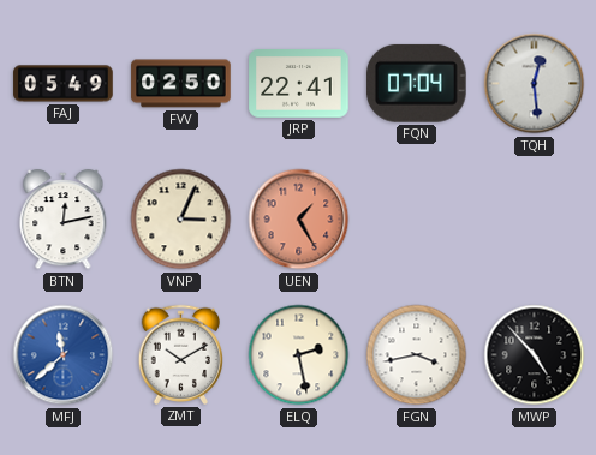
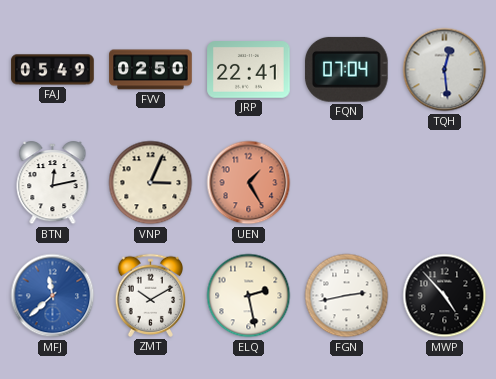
FGN: 3:43 -> 2:43 (347, 296)
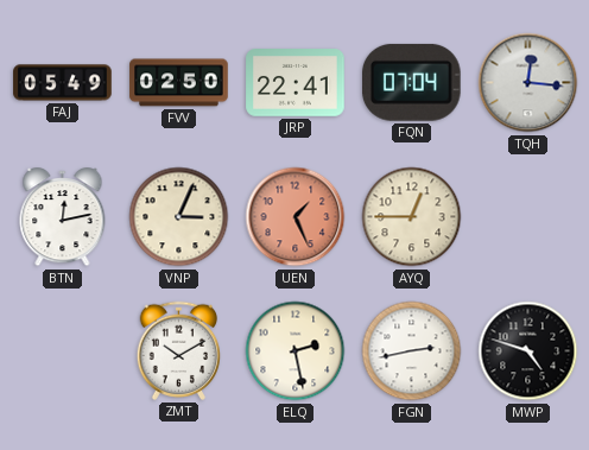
TQH: 12:29 -> 12:16 (528, 83)
UEN: 1:25 -> 1:26 (296, 217)
AYQ: none -> 12:45 (412, 217)
MFJ: 11:38 -> none (53, 296)
MWP: 4:53 -> 4:48 (528, 351)
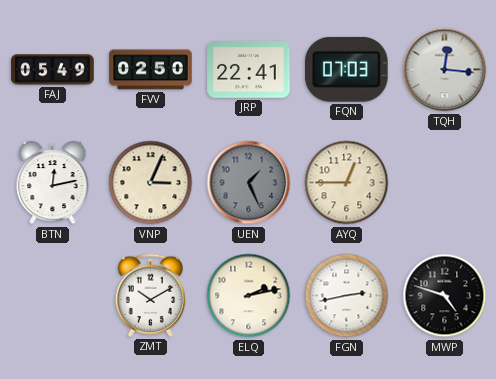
FQN: 07:04 -> 07:03 (346, 69)
UEN dial: salmon -> grey (249, 183)
ELQ: 2:28 -> 2:13 (249, 296)
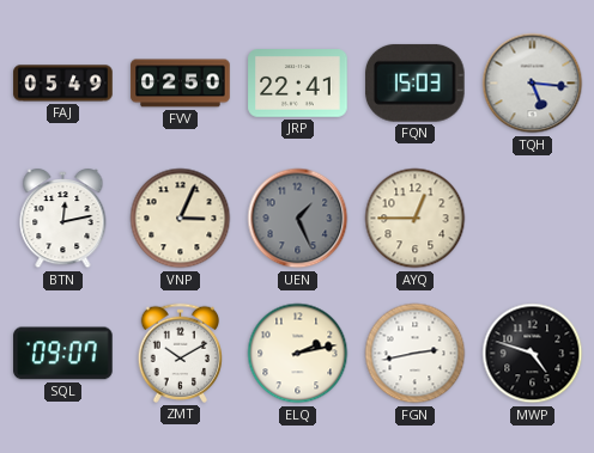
FQN: 07:03 -> 15:03 (414, 82)
TQH: 12:16 -> 5:16 (533, 84)
SQL: none -> 09:07 (63, 354)
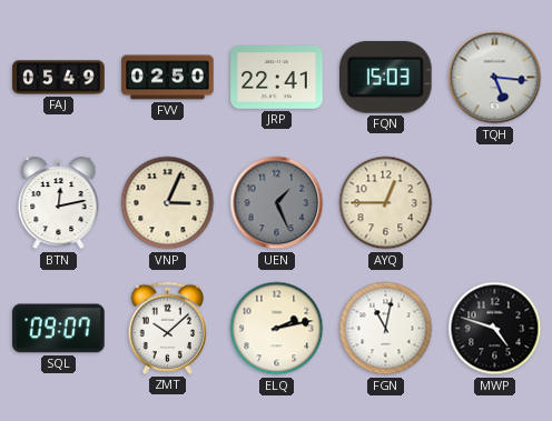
ZMT: 10:10 -> 10:08 (168, 328)
FGN: 2:43 -> 11:02 (386, 329)
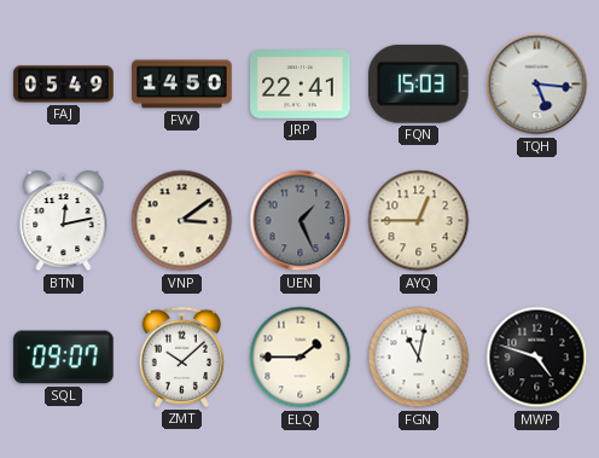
FVV: 02:50 -> 14:50 (182, 85)
VNP: 3:04 -> 3:09 (182, 221)
ELQ: 2:13 -> 1:45 (301, 358)
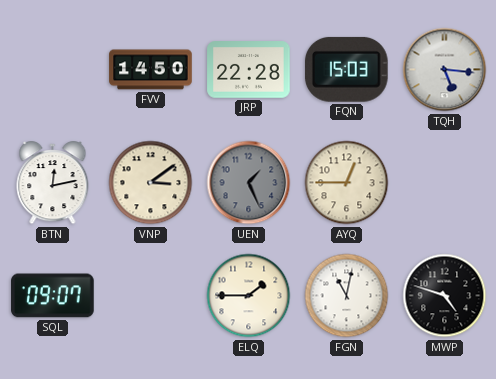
FAJ: 05:49 -> none (64, 85)
JRP: 22:41 -> 22:28 (249, 70)
ZMT: 10:08 -> none (182, 356)
